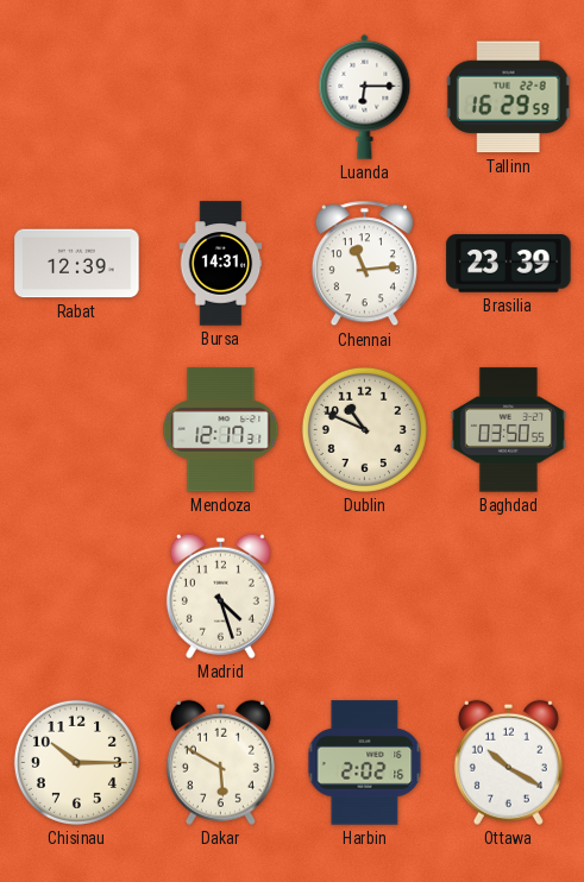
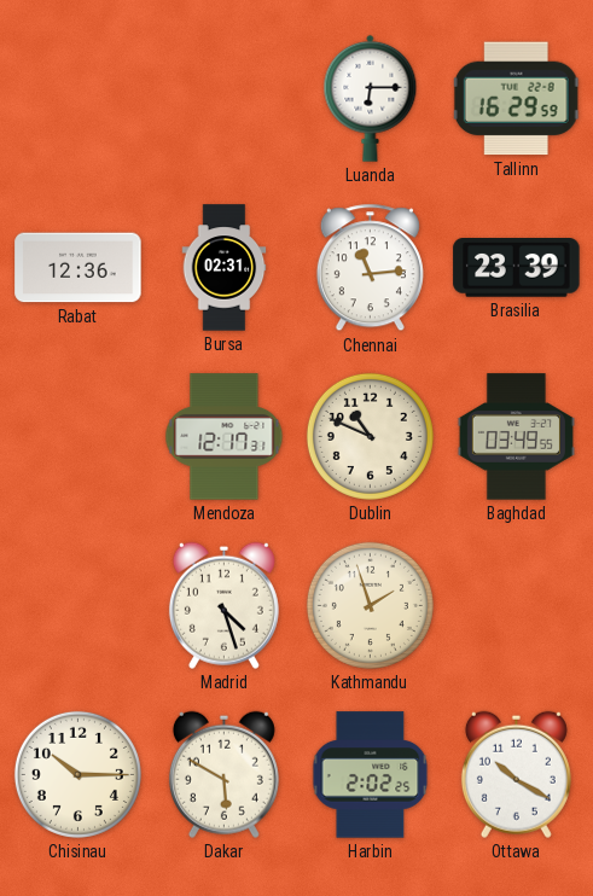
Rabat: 12:39 -> 12:36 (79, 268)
Bursa: 14:31 -> 02:31 (225, 268)
Baghdad: 03:50 -> 03:49 (516, 437)
Kathmandu: none -> 1:57 (370, 605)
Harbin: 2:02:16 -> 2:02:25 (371, 775)
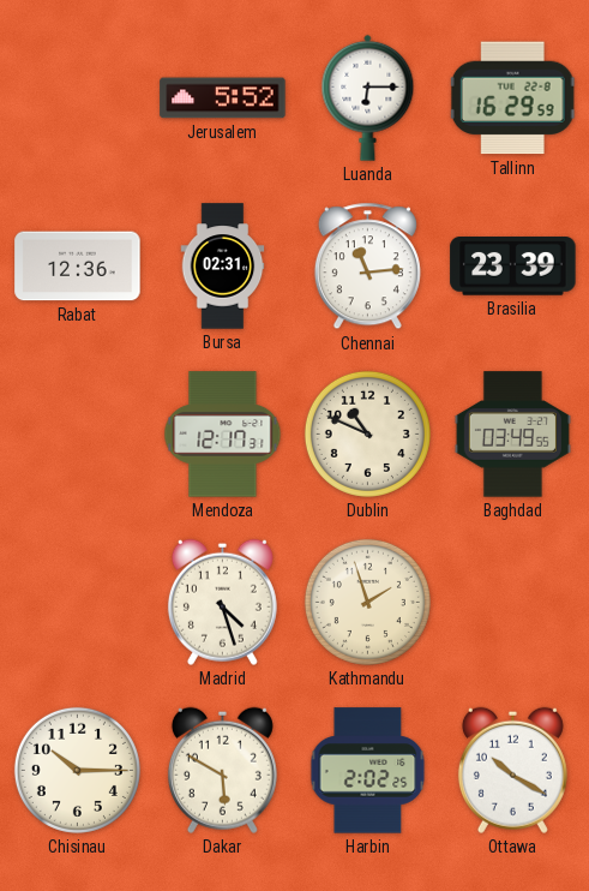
Jerusalem: none -> 5:52 (223, 98)
